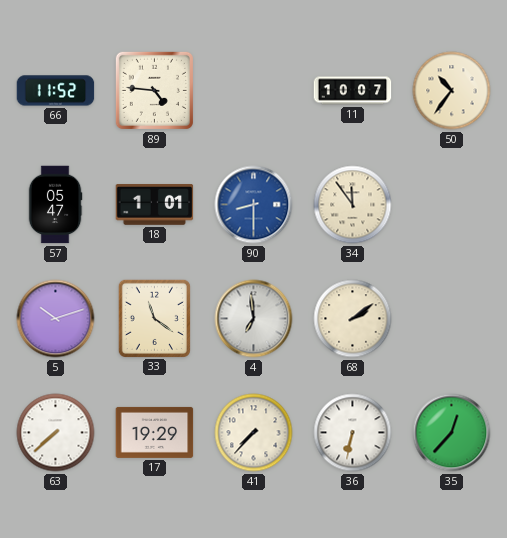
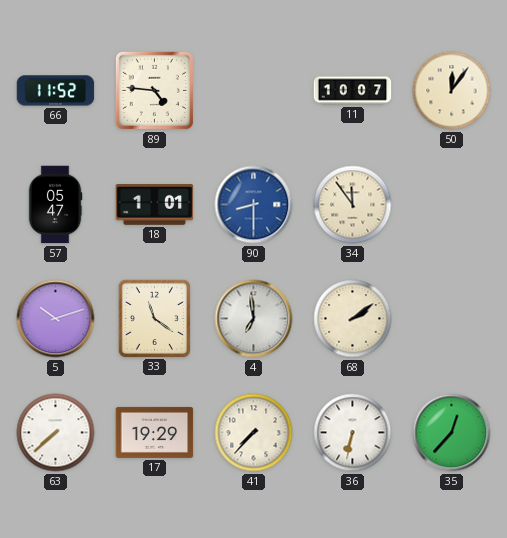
50: 10:36 -> 12:06 (452, 91)
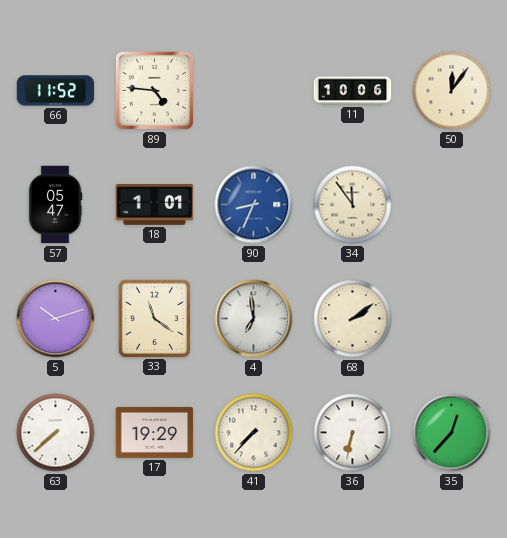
11: 10:07 -> 10:06 (353, 91)
90: 8:30 -> 8:34 (254, 205)
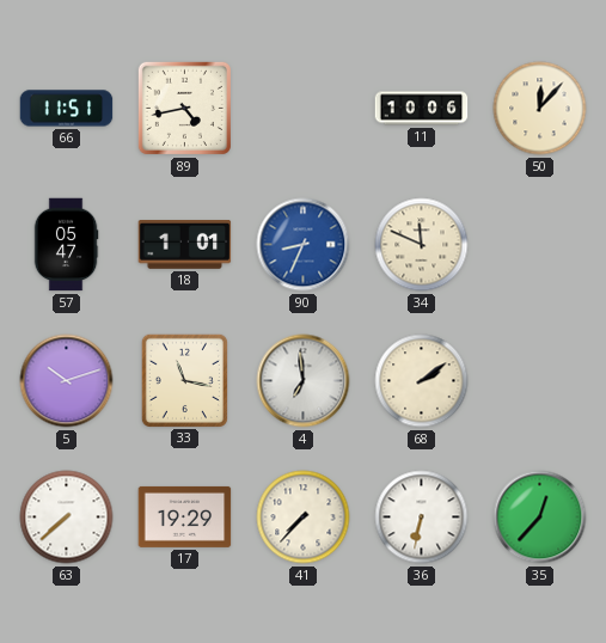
66: 11:52 -> 11:51 (67, 109)
89: 4:46 -> 4:43 (184, 108)
50: 12:06 -> 12:07 (540, 109)
34: 11:54 -> 11:49 (422, 245)
33: 11:21 -> 11:17 (184, 380)
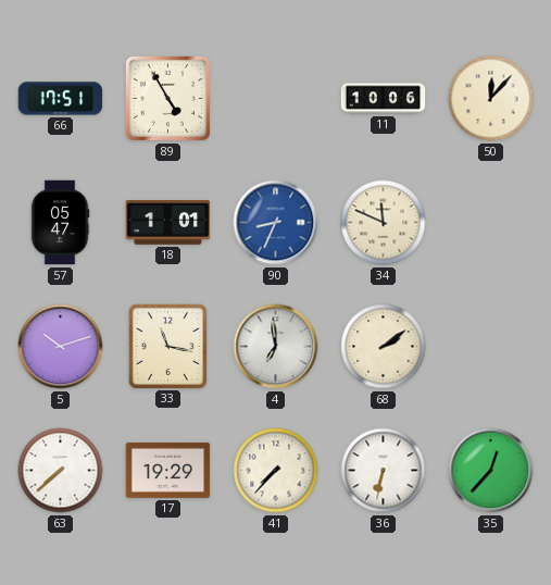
66: 11:51 -> 17:51 (61, 99)
89: 4:43 -> 4:55 (167, 98)
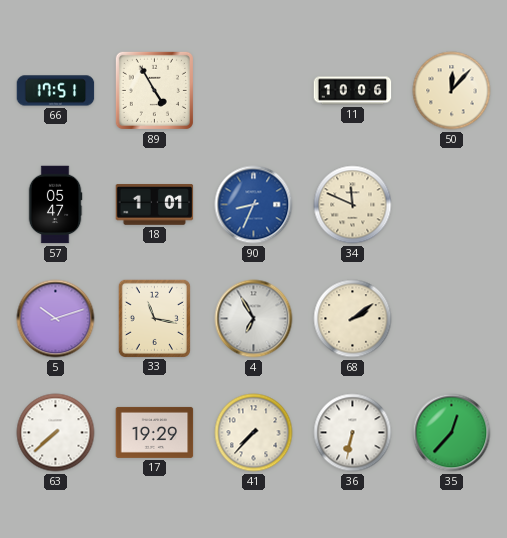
4: 6:59 -> 6:55 (254, 319)
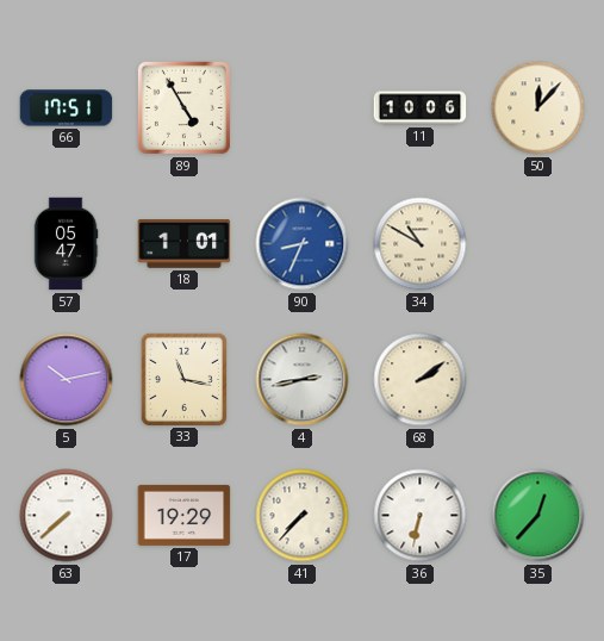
34: 11:49 -> 10:50 (421, 244)
5: 10:12 -> 10:13 (67, 380)
4: 6:55 -> 2:43 (303, 380)
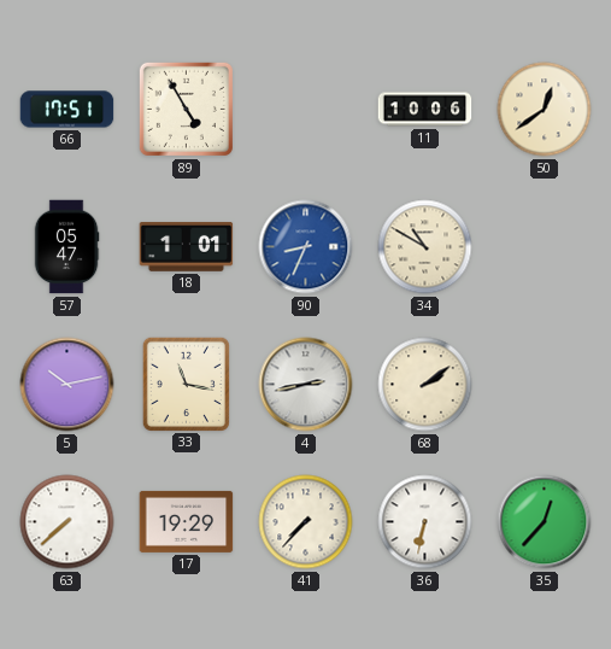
50: 12:07 -> 12:39 (545, 110)
